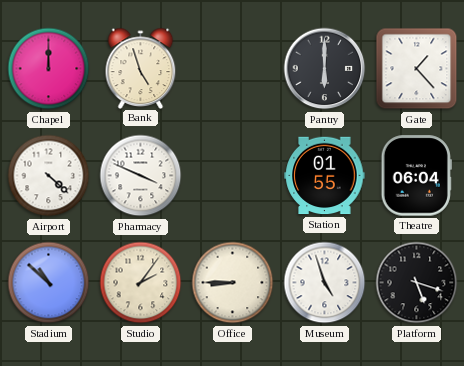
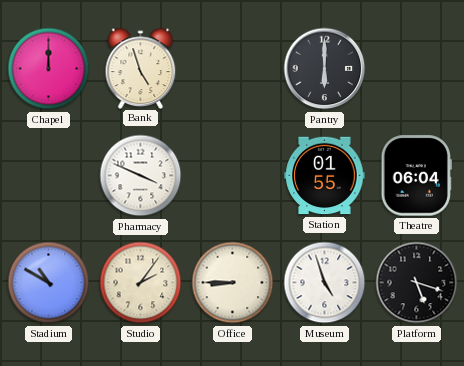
Gate: 1:23 -> none (417, 69)
Airport: 4:22 -> none (49, 176)
Stadium: 10:52 -> 10:50 (49, 283)
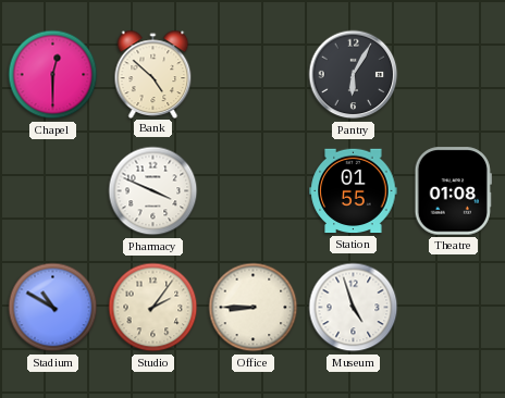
Chapel: 12:00 -> 12:30 (53, 75)
Bank: 4:57 -> 4:52 (153, 74)
Pantry: 6:00 -> 6:05 (354, 75)
Theatre: 06:04 -> 01:08 (453, 191)
Platform: 5:18 -> none (417, 283)
